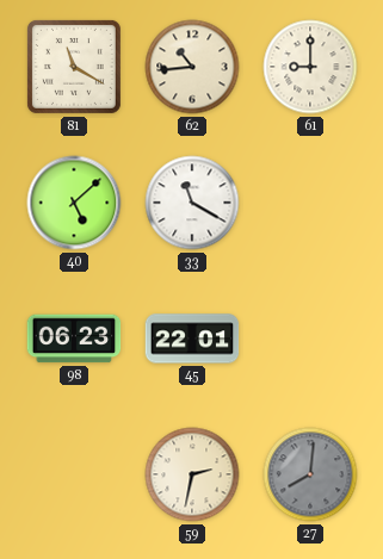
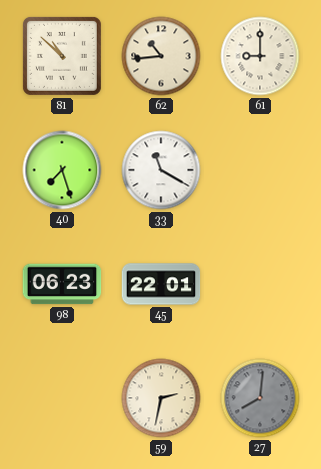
81: 11:20 -> 10:52 (62, 56)
40: 5:08 -> 7:27 (62, 170)
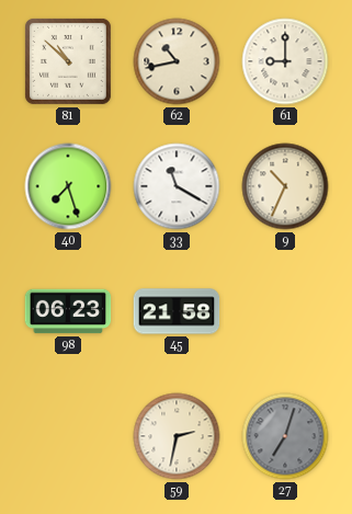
62: 10:44 -> 10:43 (177, 61)
9: none -> 10:34 (285, 186)
45: 22:01 -> 21:58 (177, 311)
27: 8:01 -> 7:03 (285, 436)
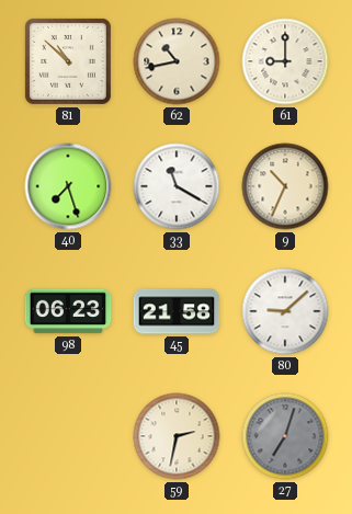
80: none -> 9:08 (285, 311)
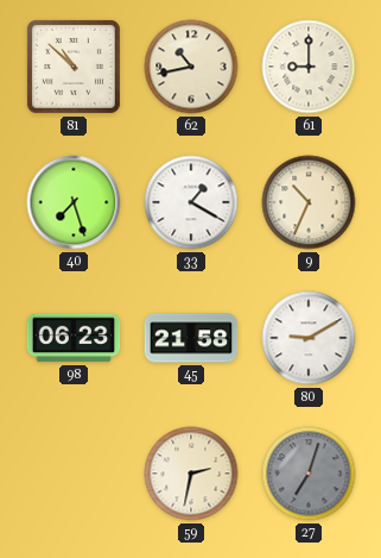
33: 11:20 -> 1:20 (191, 202)
80: 9:08 -> 9:10 (309, 338)
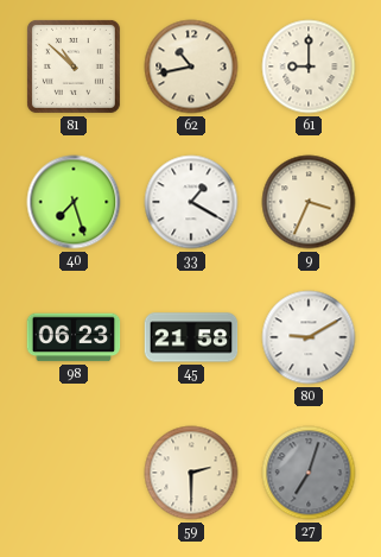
9: 10:34 -> 3:34 (309, 202)
59: 2:32 -> 2:30 (191, 473)
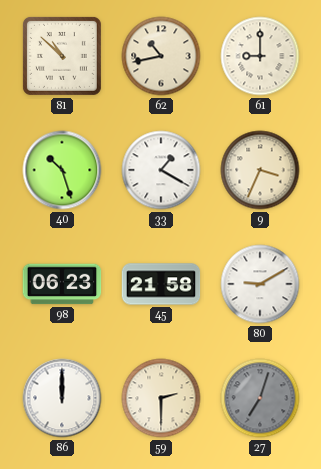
40: 7:27 -> 10:27 (62, 170)
86: none -> 12:00 (62, 398)
